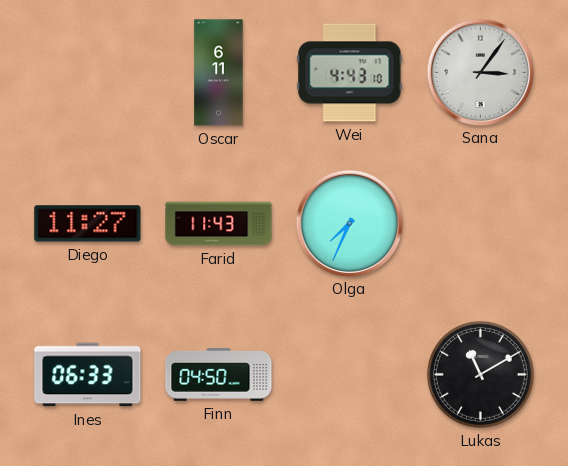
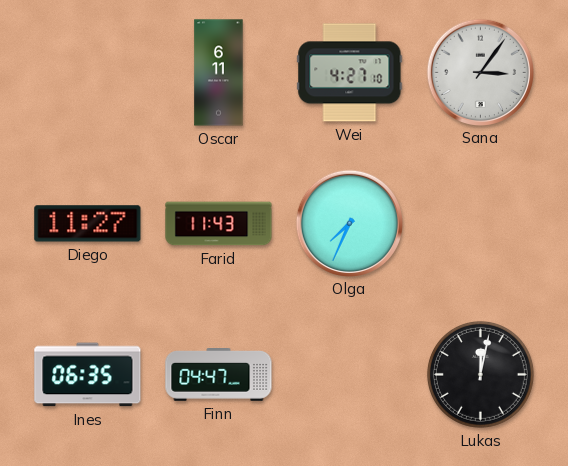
Wei: 4:43 -> 4:27 (350, 73)
Ines: 06:33 -> 06:35 (88, 375)
Finn: 04:50 -> 04:47 (219, 375)
Lukas: 11:10 -> 12:02 (480, 374)
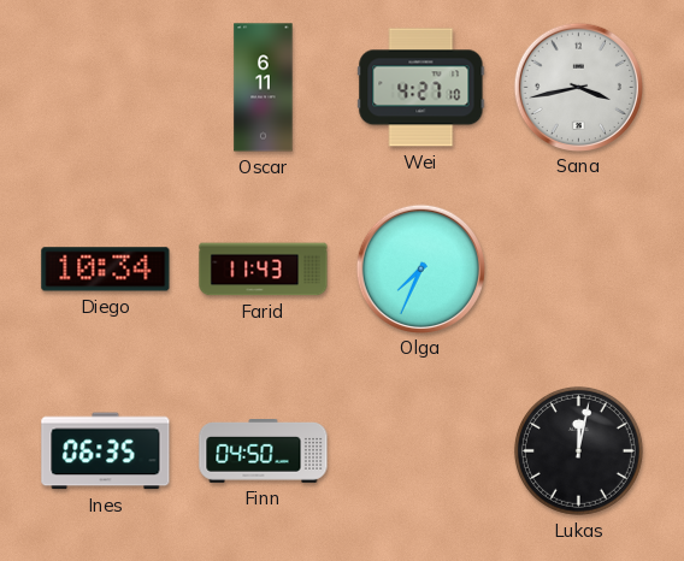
Sana: 3:06 -> 3:43 (578, 87)
Diego: 11:27 -> 10:34 (106, 270)
Finn: 04:47 -> 04:50 (264, 451)
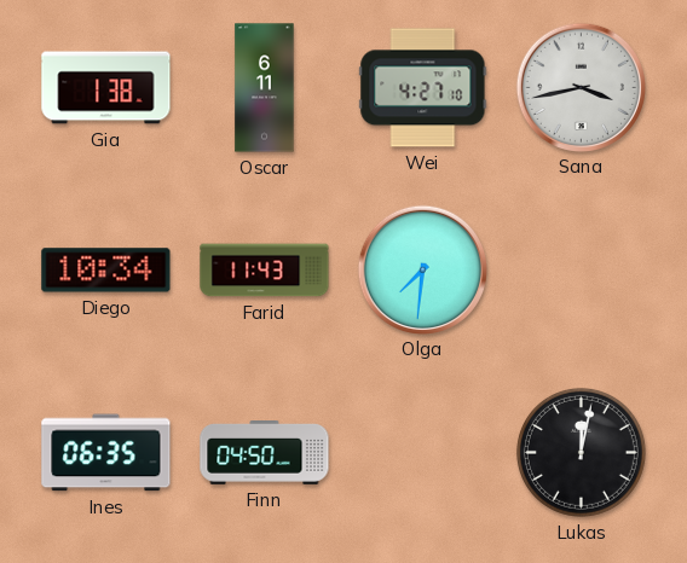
Gia: none -> 1:38 (106, 88)
Olga: 7:34 -> 7:31 (422, 269)
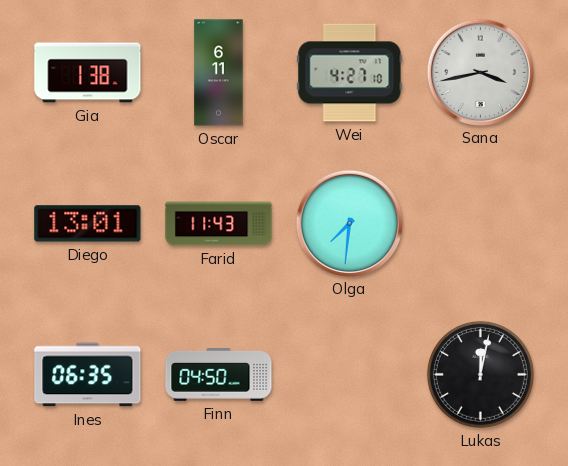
Diego: 10:34 -> 13:01 (88, 224)
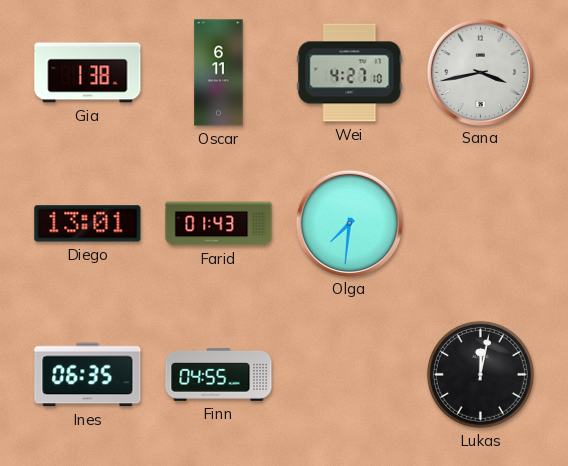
Farid: 11:43 -> 01:43 (219, 224)
Finn: 04:50 -> 04:55 (219, 375)
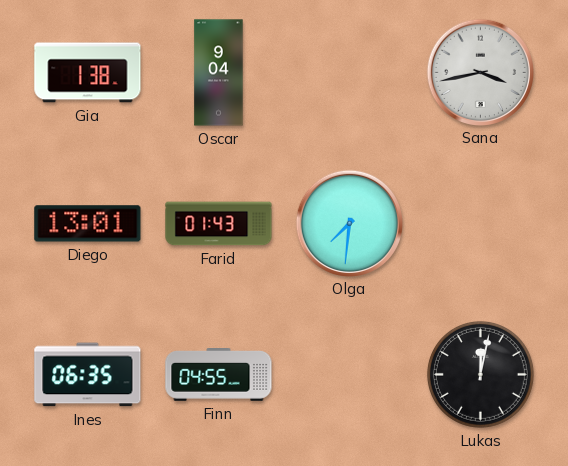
Oscar: 6:11 -> 9:04 (219, 73)
Wei: 4:27 -> none (350, 73)
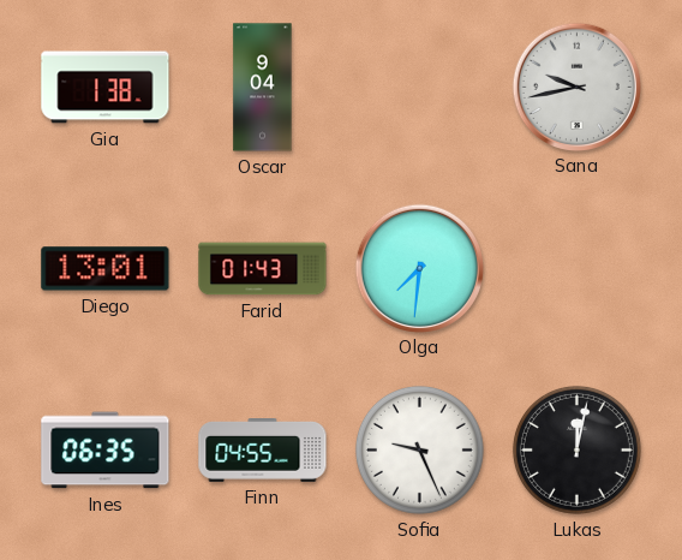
Sana: 3:43 -> 9:43 (576, 87)
Sofia: none -> 9:26 (419, 449)
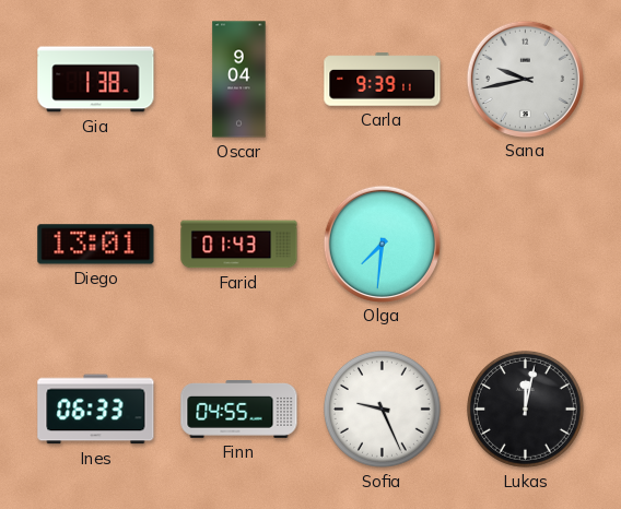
Carla: none -> 9:39 (383, 80)
Ines: 06:35 -> 06:33 (96, 410)
